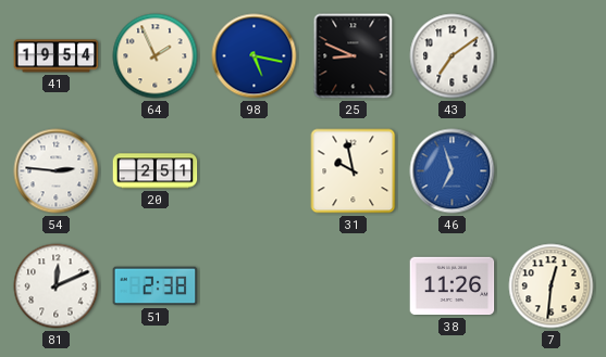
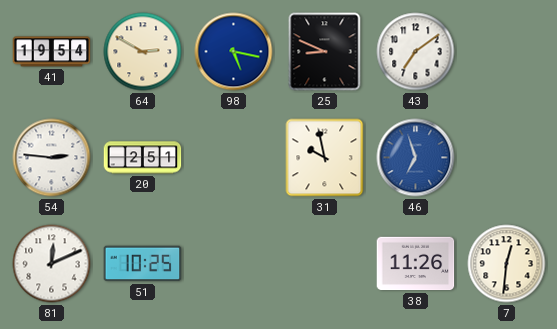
64: 1:56 -> 2:50 (143, 52)
51: 2:38 -> 10:25 (143, 264)
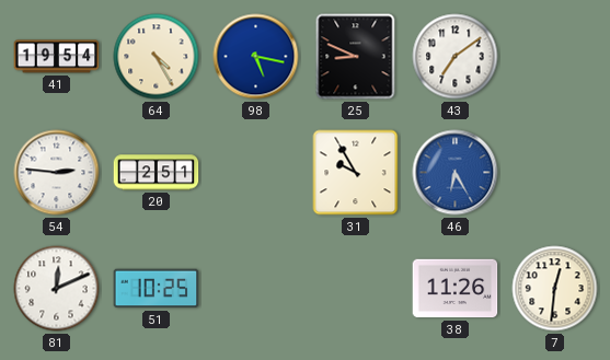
64: 2:50 -> 4:25 (157, 57)
31: 9:58 -> 9:55 (356, 173)
46: 6:57 -> 6:25 (456, 173)
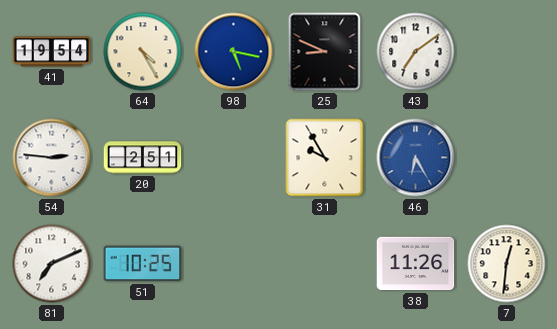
81: 12:11 -> 7:11 (52, 264)
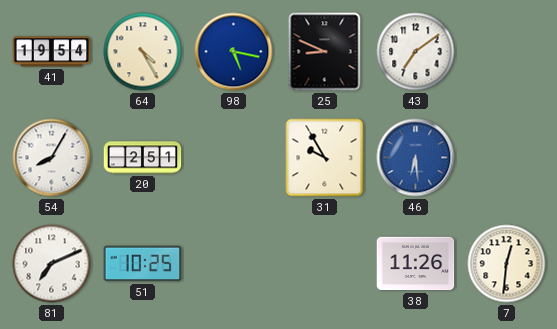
54: 2:46 -> 8:05 (52, 158)
46: 6:25 -> 6:29 (416, 158)
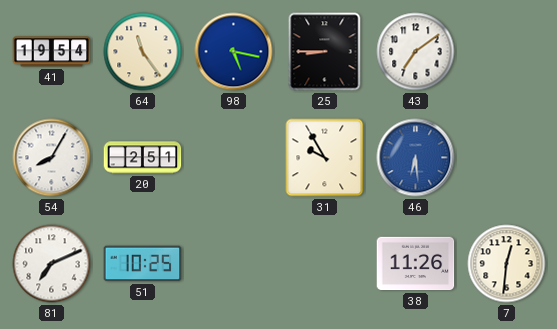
64: 4:25 -> 11:24 (143, 52)
25: 8:49 -> 8:45 (325, 52)
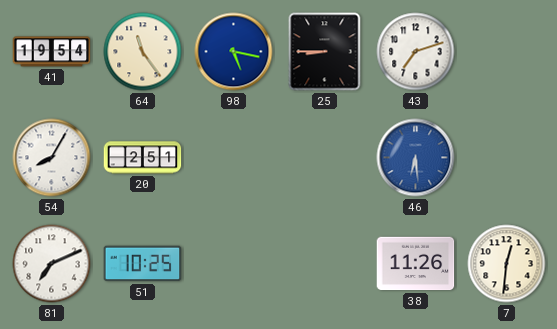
43: 7:09 -> 7:12 (416, 52)
31: 9:55 -> none (325, 158)
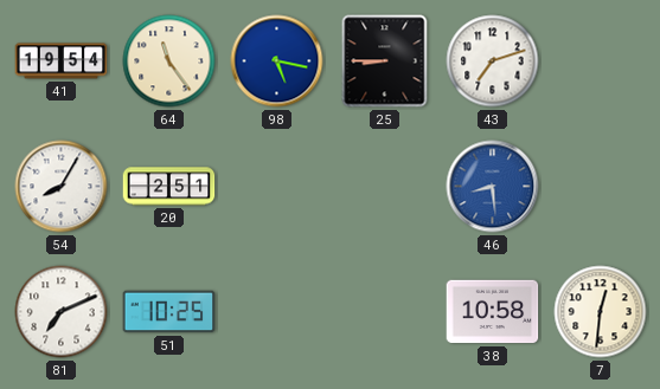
46: 6:29 -> 8:29 (493, 187)
38: 11:26 -> 10:58 (493, 312)
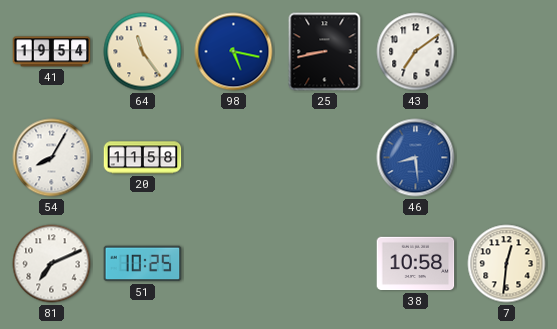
25: 8:45 -> 8:43 (325, 52)
43: 7:12 -> 7:09 (416, 52)
20: 2:51 -> 11:58 (143, 158)
